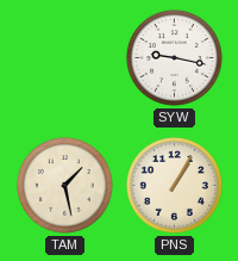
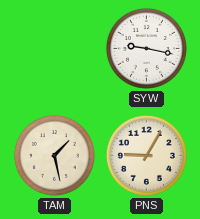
PNS: 1:05 -> 9:05 (146, 155)
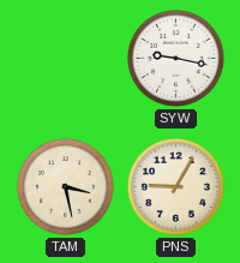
TAM: 1:28 -> 3:28 (65, 186)
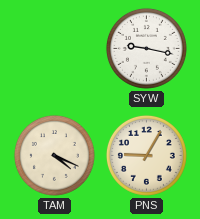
TAM: 3:28 -> 4:19 (54, 155)
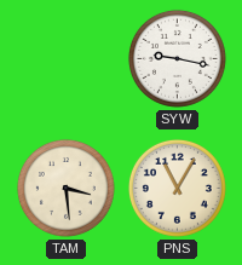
TAM: 4:19 -> 3:29 (65, 188)
PNS: 9:05 -> 11:05 (177, 188)
